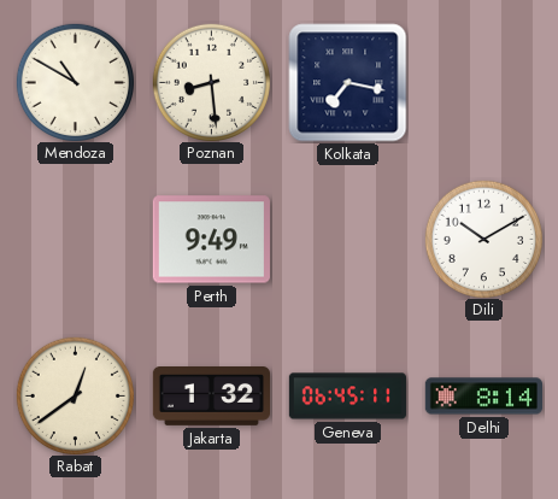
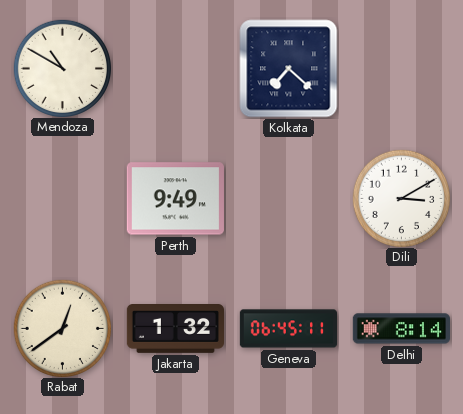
Poznan: 8:29 -> none (211, 82)
Kolkata: 7:17 -> 7:22 (289, 69)
Dili: 10:10 -> 3:10 (401, 198)
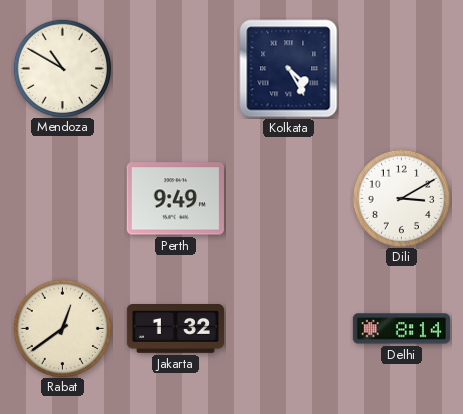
Kolkata: 7:22 -> 4:25 (289, 69)
Geneva: 06:45 -> none (288, 329)
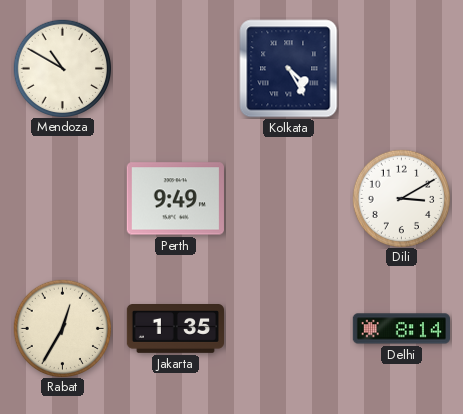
Rabat: 12:39 -> 12:35 (62, 328)
Jakarta: 1:32 -> 1:35 (175, 329)
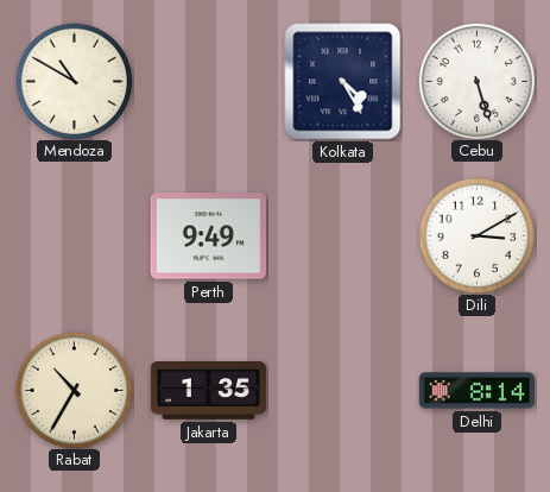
Cebu: none -> 5:27 (476, 81)
Rabat: 12:35 -> 10:35 (74, 390)
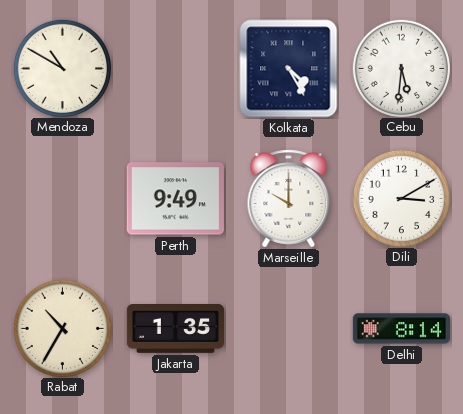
Cebu: 5:27 -> 5:31 (401, 68)
Marseille: none -> 10:00 (289, 199)
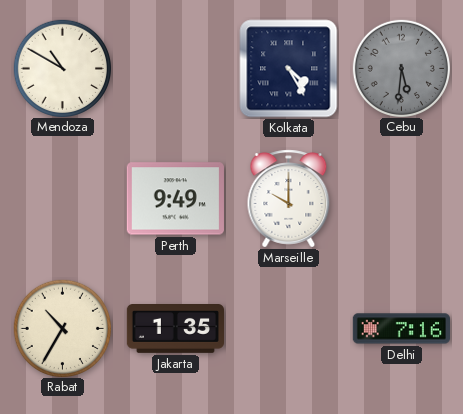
Cebu dial: white -> grey (401, 68)
Dili: 3:10 -> none (401, 198)
Delhi: 8:14 -> 7:16 (401, 329)
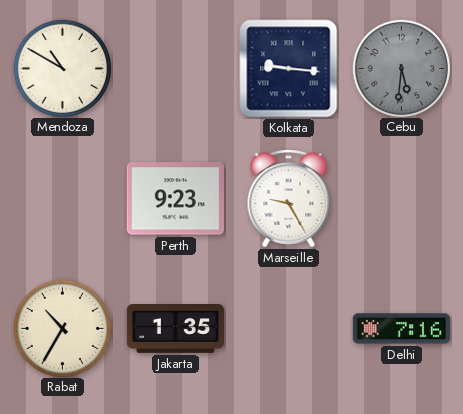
Kolkata: 4:25 -> 9:16 (289, 69)
Perth: 9:49 -> 9:23 (175, 199)
Marseille: 10:00 -> 9:25 (289, 199)
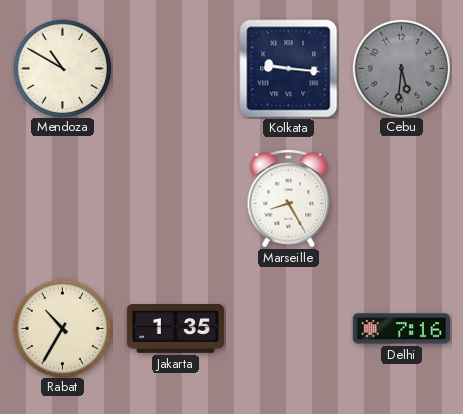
Perth: 9:23 -> none (175, 199)
Marseille: 9:25 -> 8:25 (289, 199)
